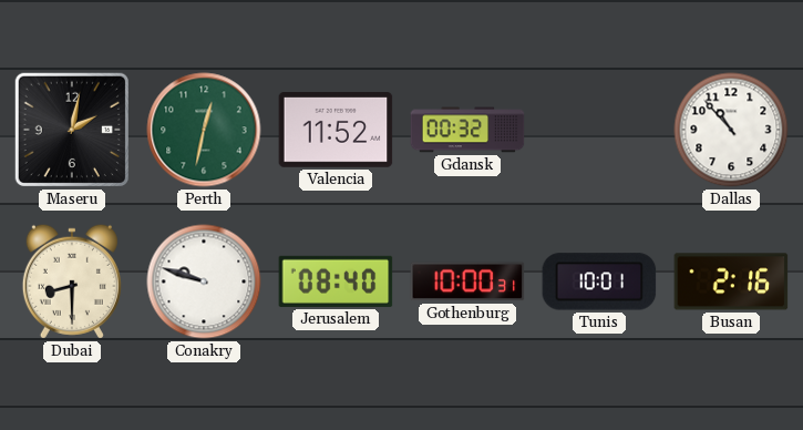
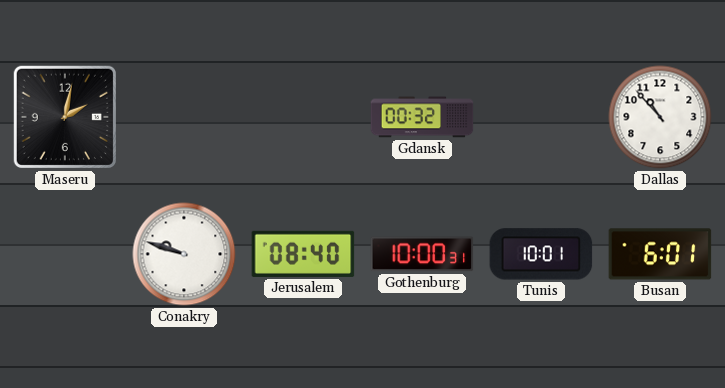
Perth: 12:32 -> none (204, 130)
Valencia: 11:52 -> none (336, 131)
Dubai: 8:30 -> none (72, 281)
Busan: 2:16 -> 6:01 (660, 254)
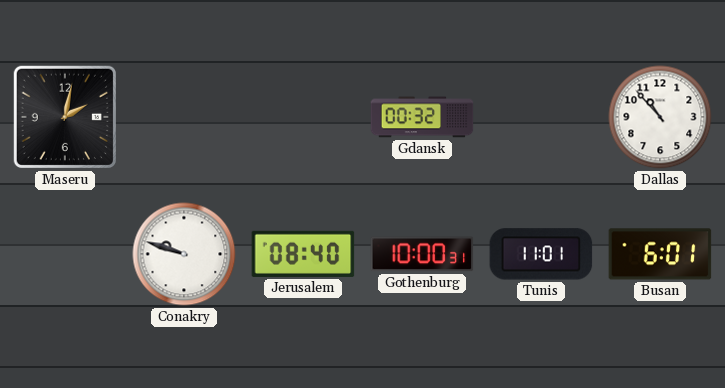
Tunis: 10:01 -> 11:01 (541, 254)
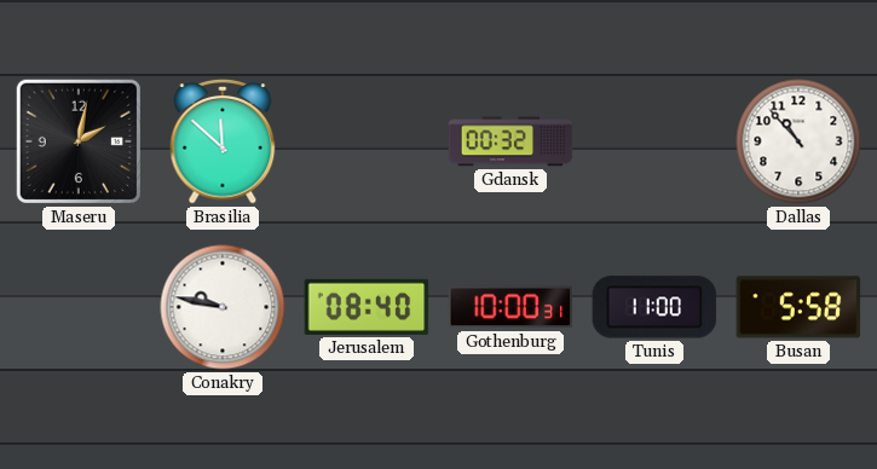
Brasilia: none -> 11:52 (223, 143)
Conakry: 9:48 -> 9:47 (223, 307)
Tunis: 11:01 -> 11:00 (654, 307)
Busan: 6:01 -> 5:58 (798, 307)
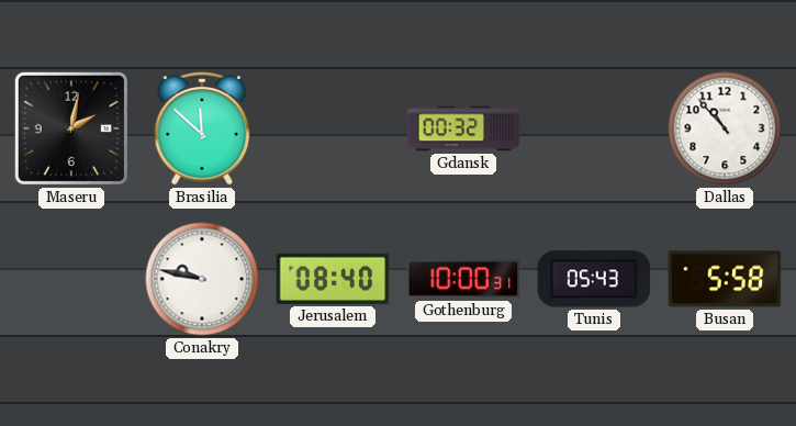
Tunis: 11:00 -> 05:43 (594, 279)
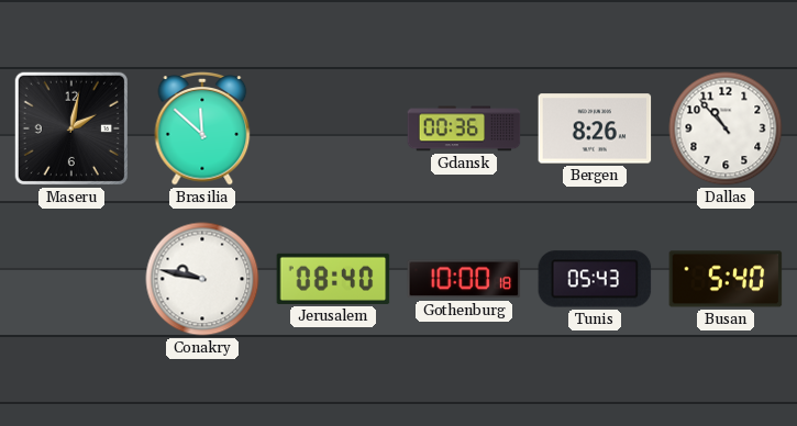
Gdansk: 00:32 -> 00:36 (464, 128)
Bergen: none -> 8:26 (595, 128)
Gothenburg: 10:00:31 -> 10:00:18 (464, 279)
Busan: 5:58 -> 5:40 (726, 279)
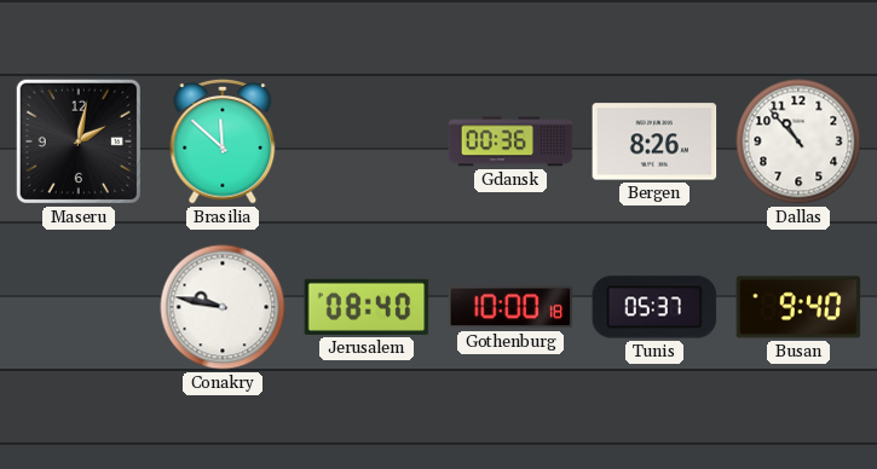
Tunis: 05:43 -> 05:37 (654, 307)
Busan: 5:40 -> 9:40 (798, 307)
